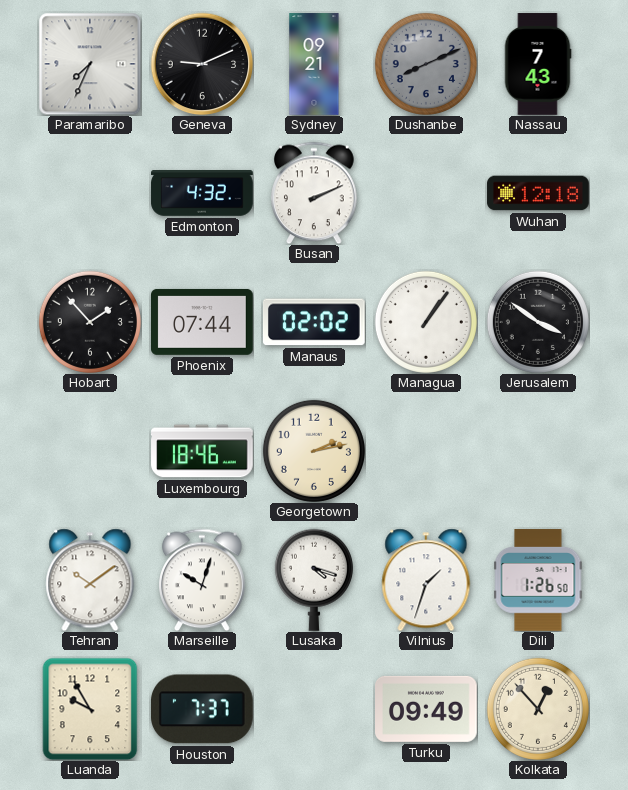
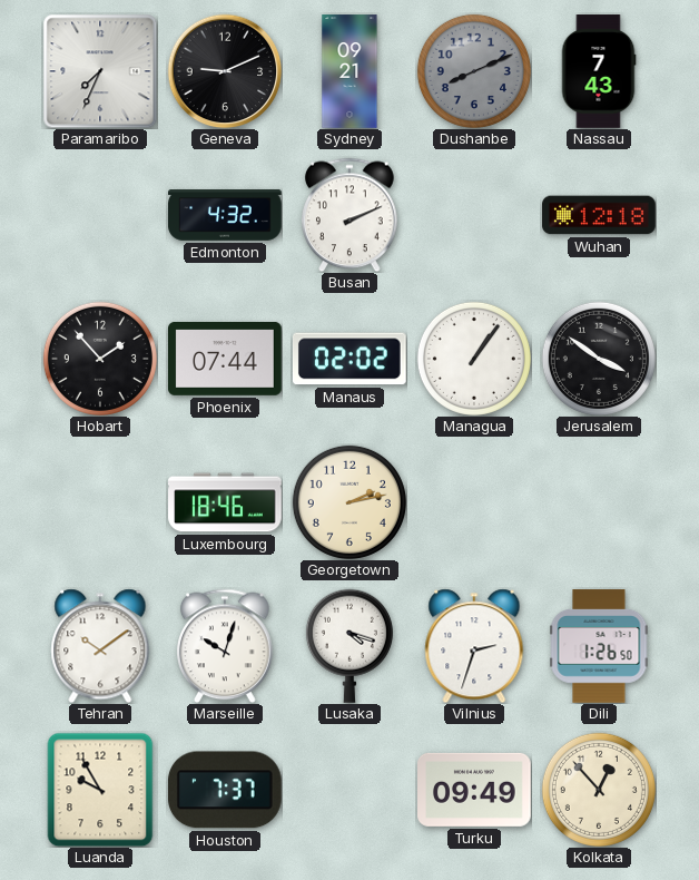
Vilnius: 1:33 -> 2:33 (474, 646)
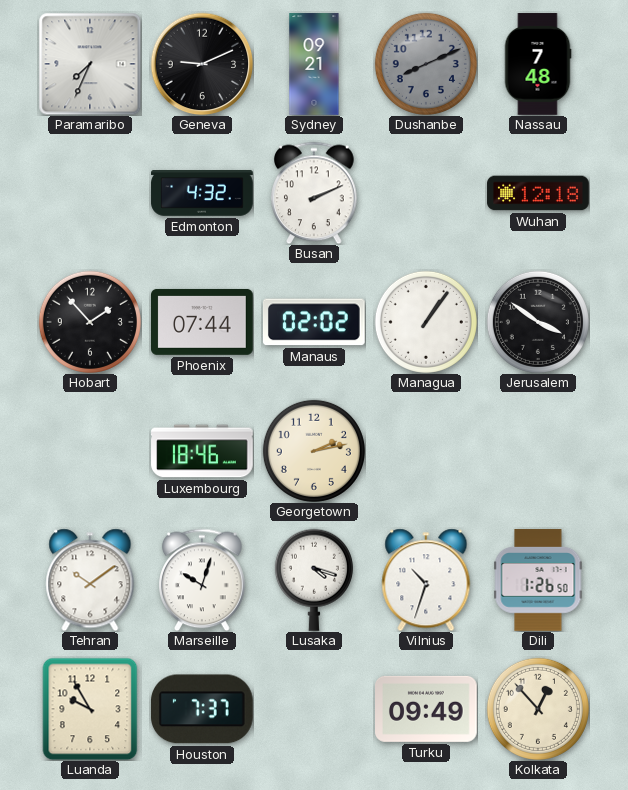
Nassau: 7:43 -> 7:48 (538, 64)
Vilnius: 2:33 -> 10:33 (426, 580)
